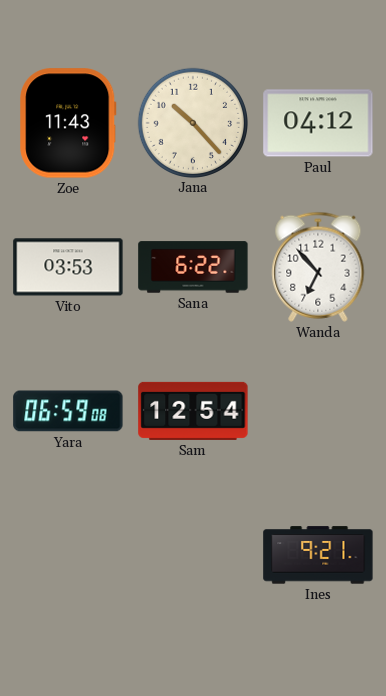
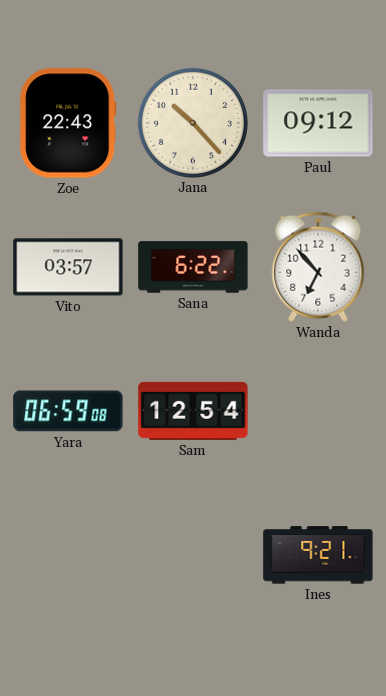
Zoe: 11:43 -> 22:43 (68, 123)
Paul: 04:12 -> 09:12 (318, 123)
Vito: 03:53 -> 03:57 (68, 267)
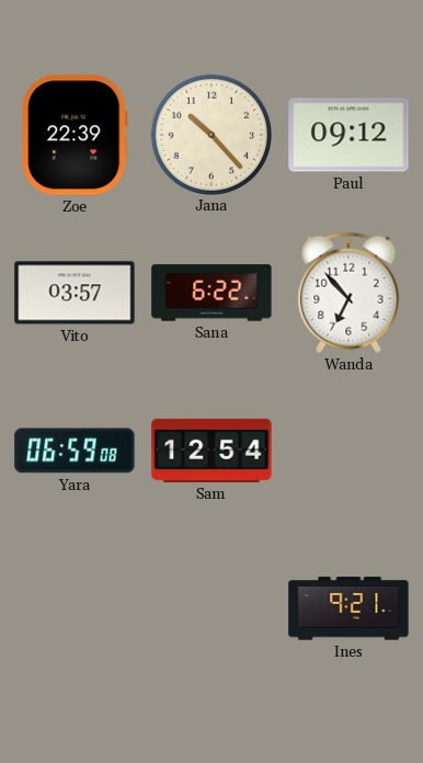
Zoe: 22:43 -> 22:39 (75, 135)
